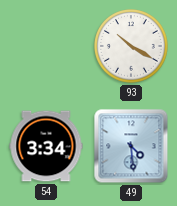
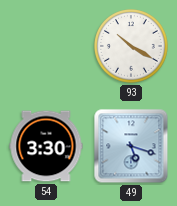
54: 3:34 -> 3:30 (46, 146)
49: 4:29 -> 5:18 (131, 146)
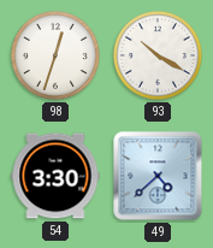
98: none -> 12:33 (57, 57)
49: 5:18 -> 4:38 (158, 176)
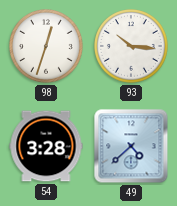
93: 10:20 -> 10:16 (132, 47)
54: 3:30 -> 3:28 (46, 146)
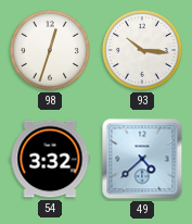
54: 3:28 -> 3:32 (50, 159)
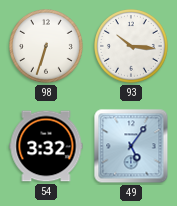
98: 12:33 -> 6:33 (47, 47)
49: 4:38 -> 5:06 (131, 146)
